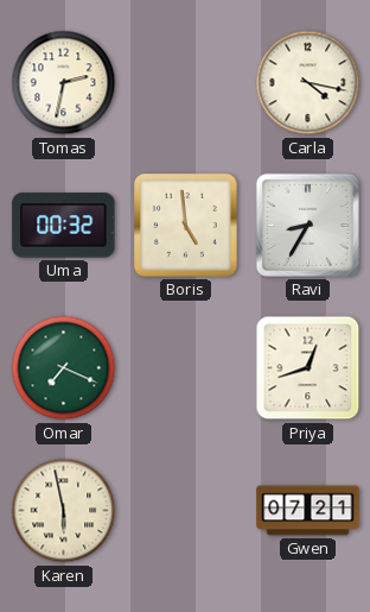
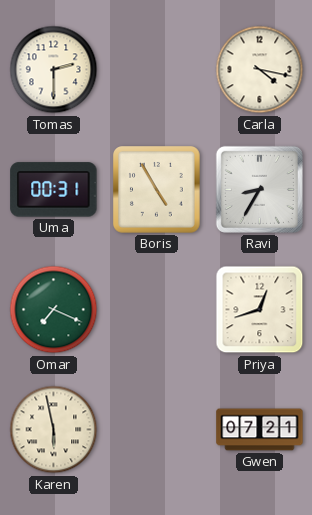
Tomas: 2:32 -> 2:30 (54, 70)
Uma: 00:32 -> 00:31 (54, 190)
Boris: 4:59 -> 4:55 (157, 190)
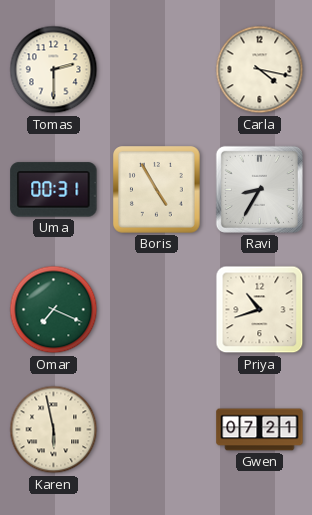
Priya: 12:42 -> 10:42 (260, 310)
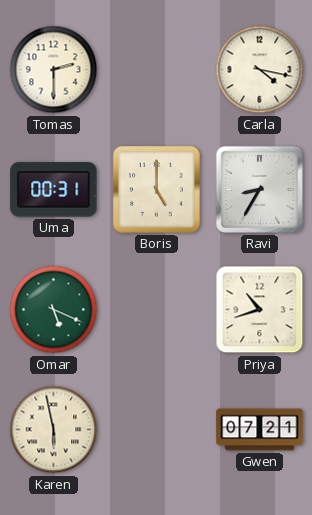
Boris: 4:55 -> 5:00 (157, 190)
Omar: 7:19 -> 5:19 (54, 310)
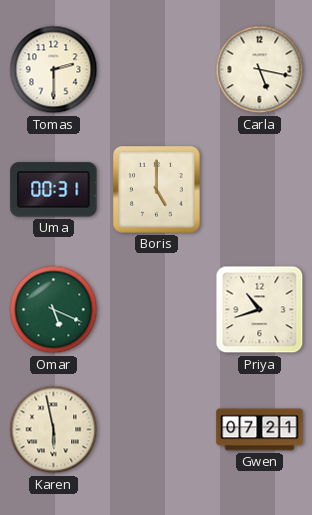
Carla: 4:17 -> 5:17 (260, 70)
Ravi: 8:35 -> none (259, 189)
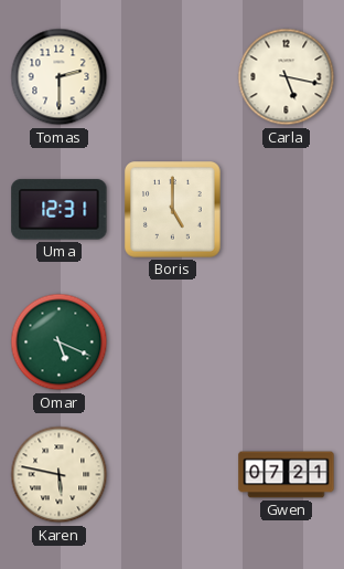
Uma: 00:31 -> 12:31 (60, 210)
Priya: 10:42 -> none (260, 310)
Karen: 5:58 -> 5:47 (60, 475)
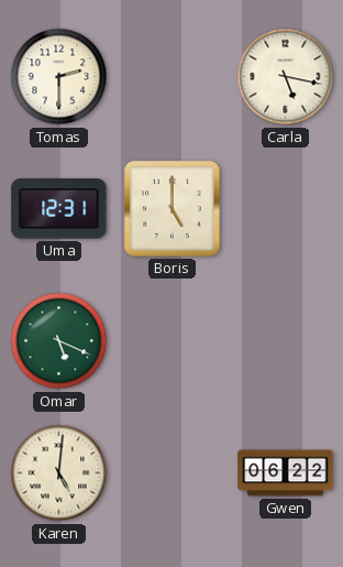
Karen: 5:47 -> 5:01 (59, 473)
Gwen: 07:21 -> 06:22 (286, 473)
